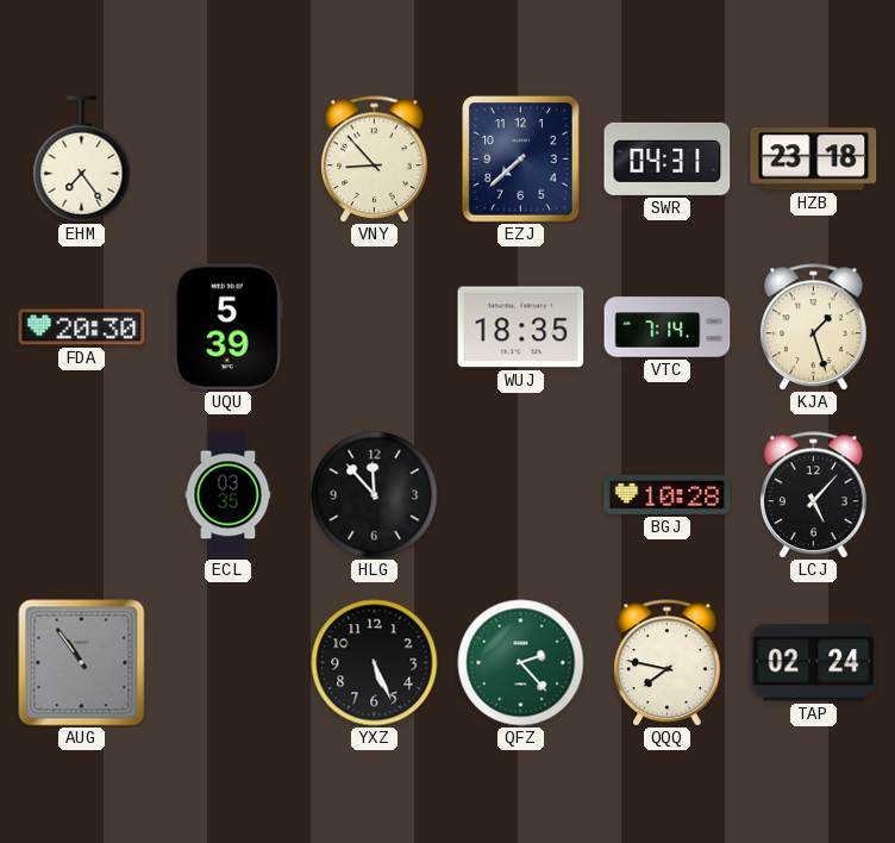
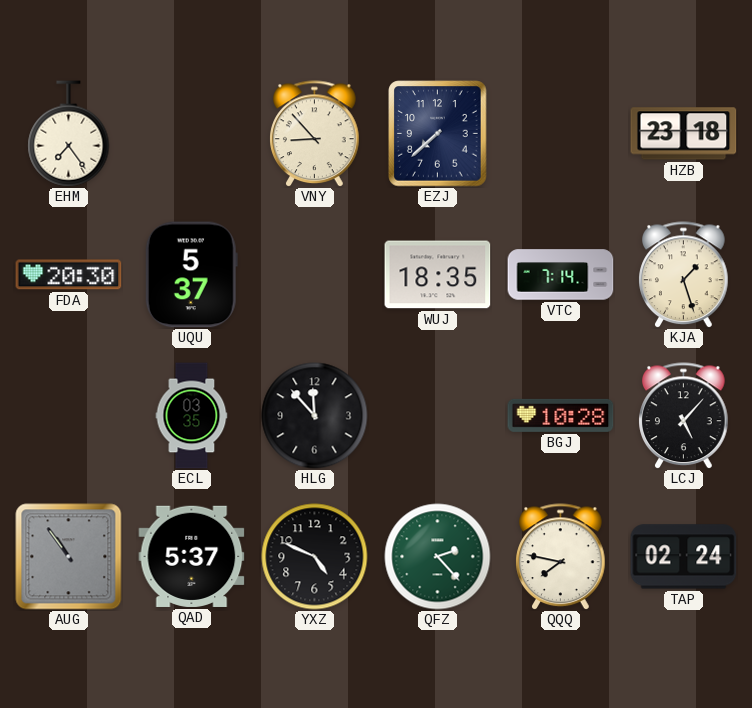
SWR: 04:31 -> none (668, 158)
UQU: 5:39 -> 5:37 (191, 275)
QAD: none -> 5:37 (192, 556)
YXZ: 5:26 -> 4:49 (315, 557)
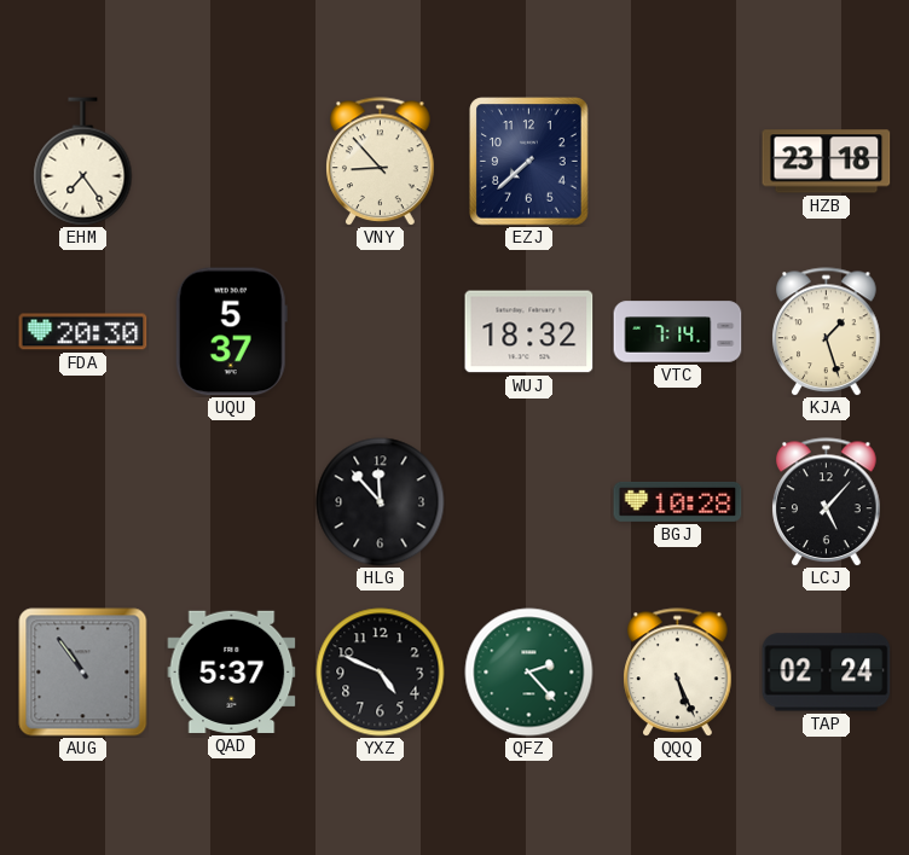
WUJ: 18:35 -> 18:32 (529, 332)
ECL: 03:35 -> none (192, 416)
QQQ: 7:47 -> 5:26 (678, 673)
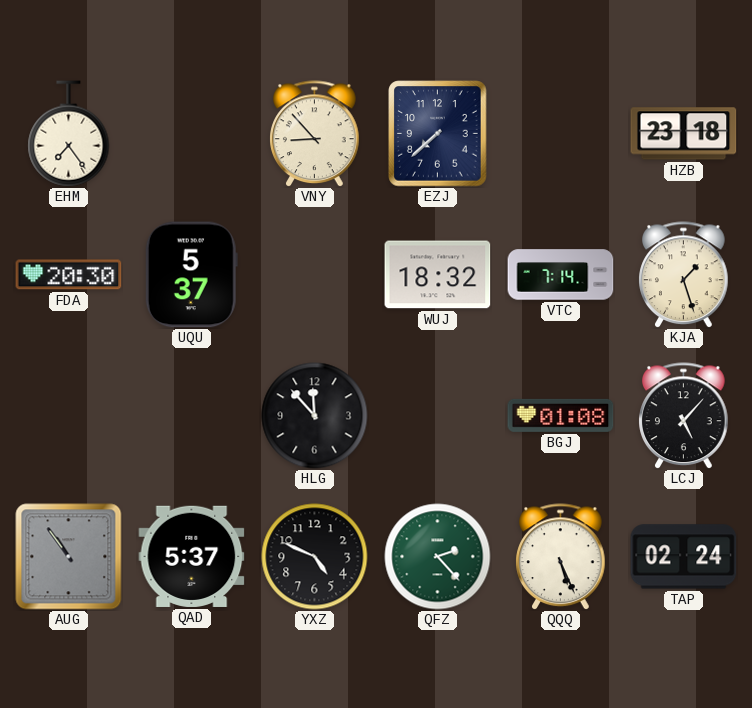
BGJ: 10:28 -> 01:08 (561, 415)
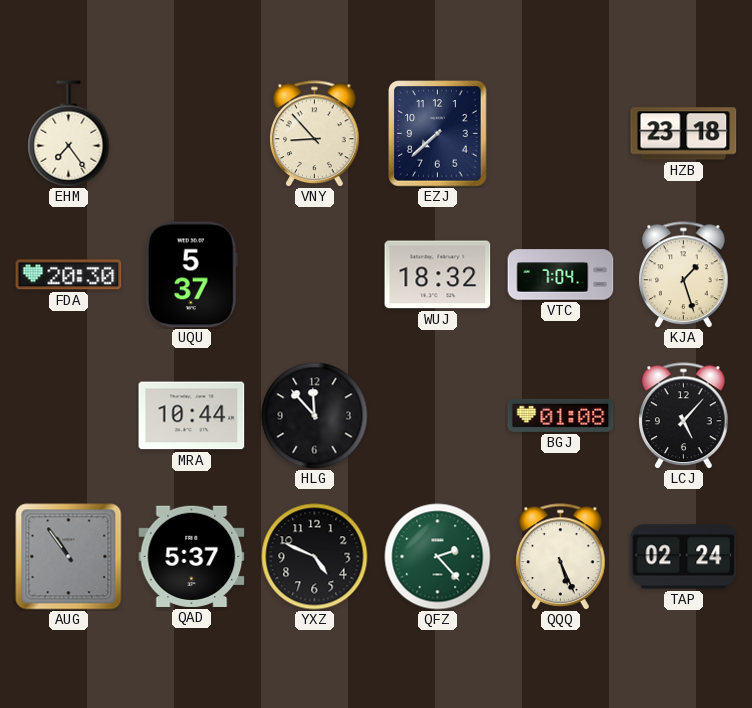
VTC: 7:14 -> 7:04 (561, 275)
MRA: none -> 10:44 (192, 416)
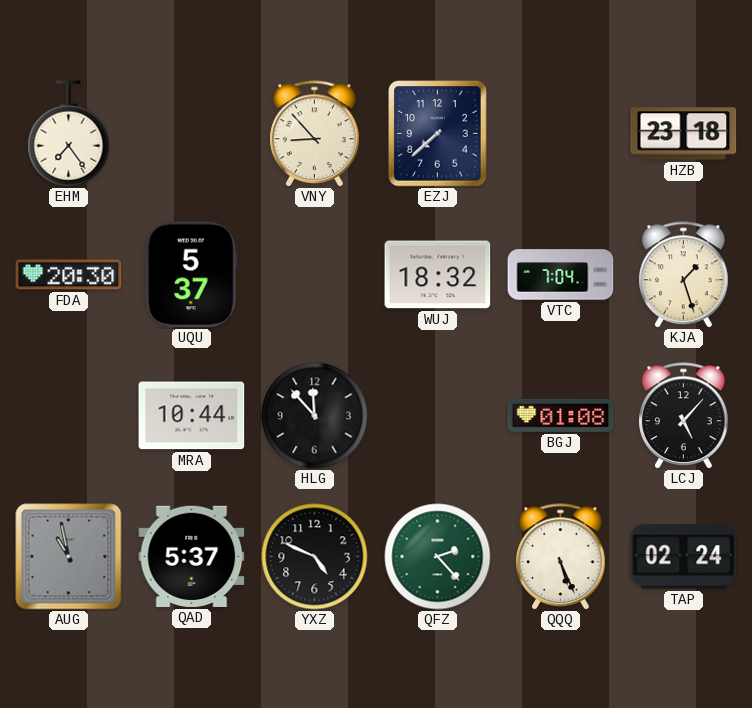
AUG: 10:54 -> 10:58 (69, 557)
